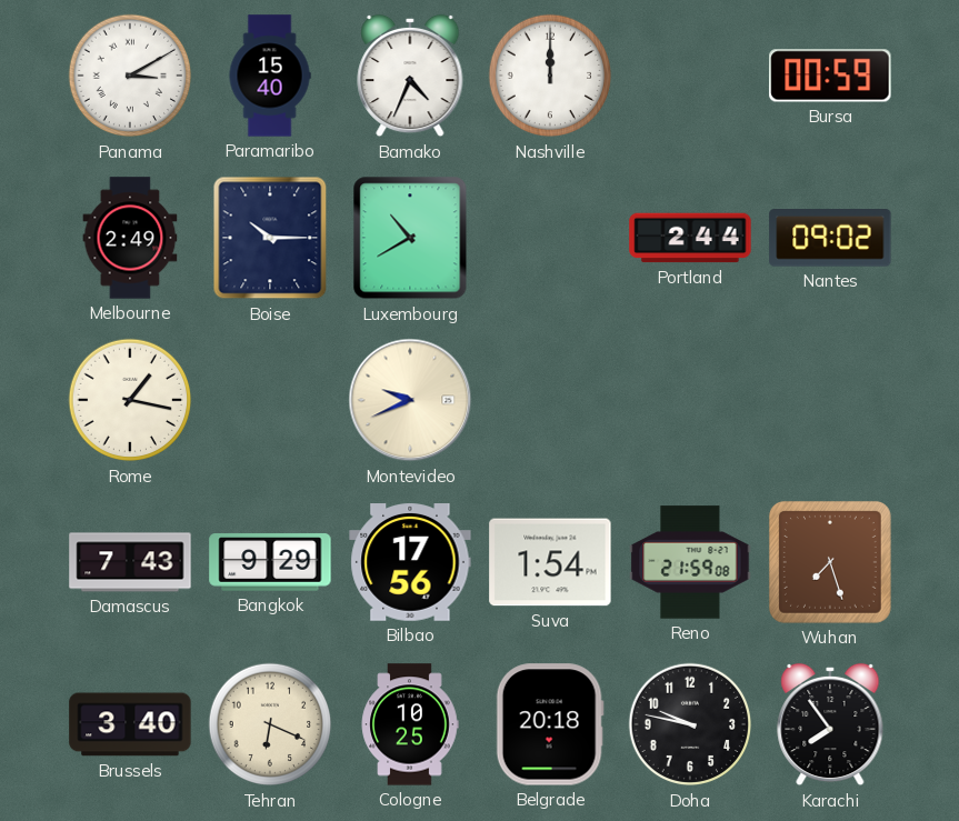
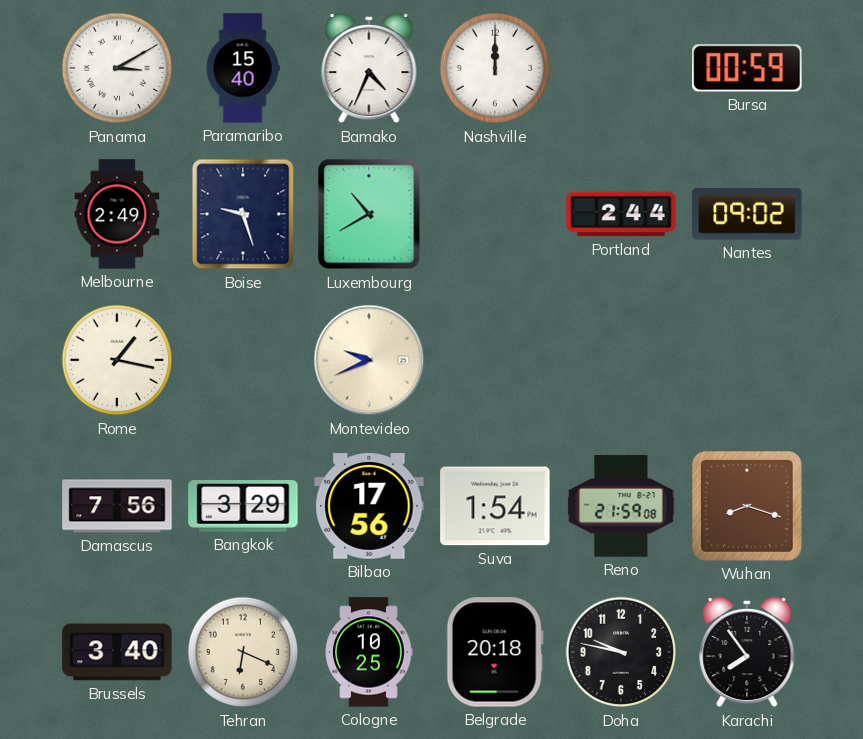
Boise: 10:15 -> 9:27 (243, 214)
Damascus: 7:43 -> 7:56 (117, 506)
Bangkok: 9:29 -> 3:29 (243, 506)
Wuhan: 7:27 -> 8:18 (747, 506)
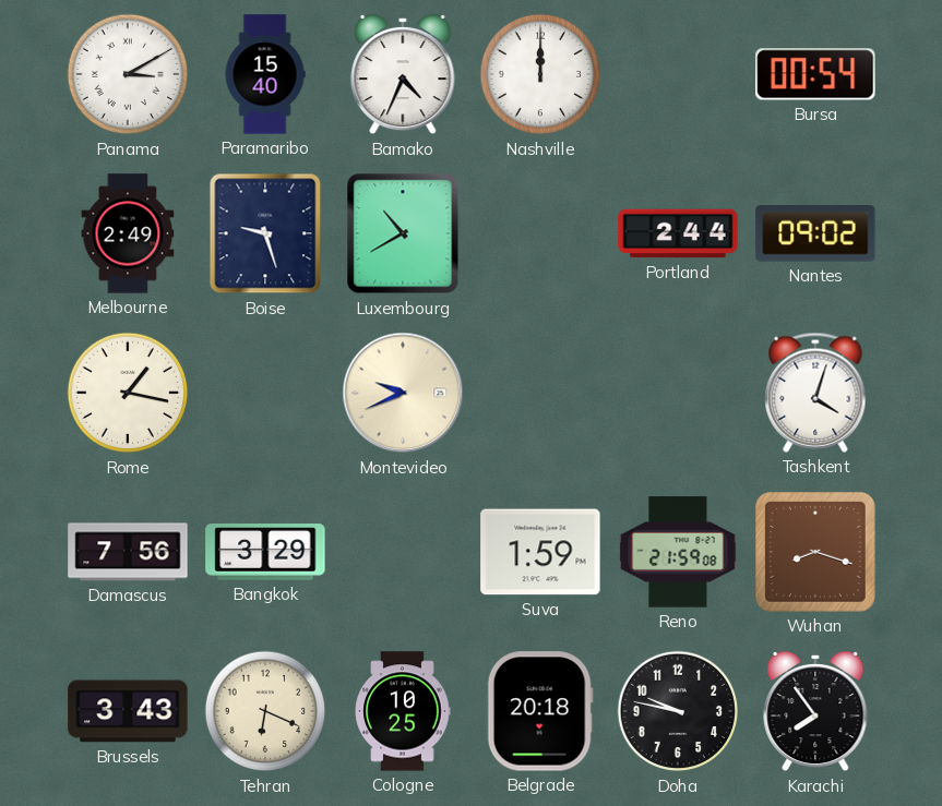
Bursa: 00:59 -> 00:54 (815, 74)
Tashkent: none -> 4:03 (815, 393)
Bilbao: 17:56 -> none (369, 506)
Suva: 1:54 -> 1:59 (540, 552)
Brussels: 3:40 -> 3:43 (128, 711)
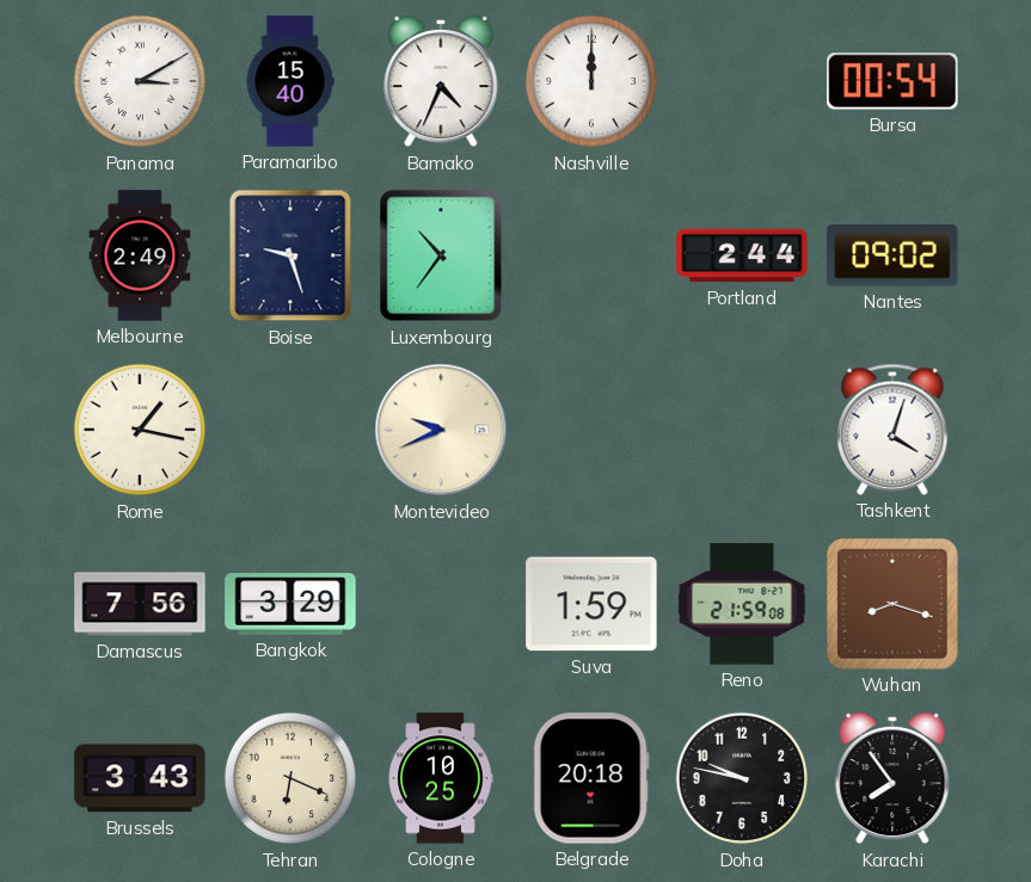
Luxembourg: 10:40 -> 10:36 (441, 255)
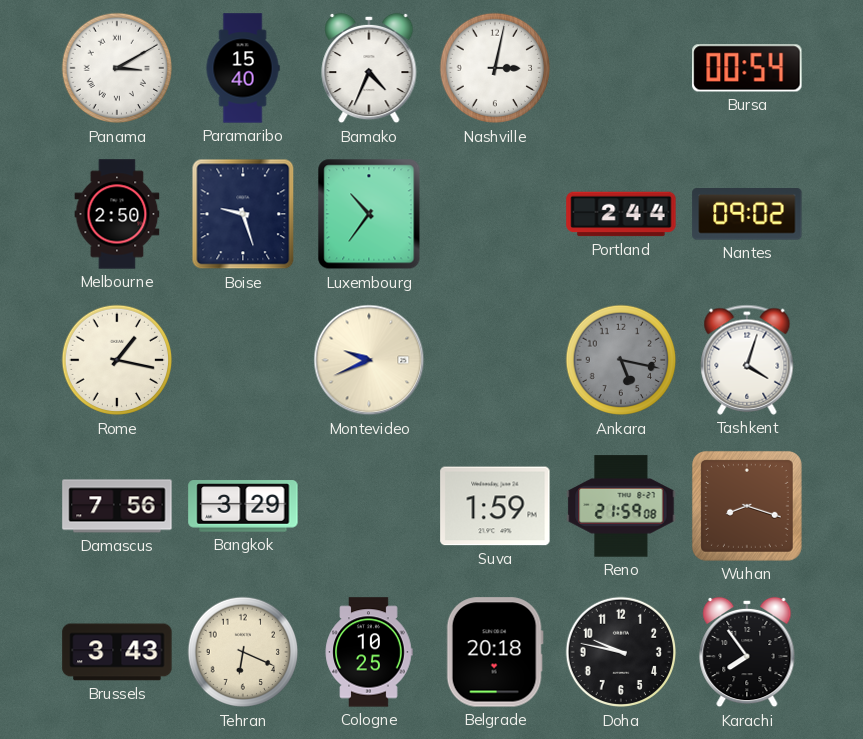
Nashville: 12:00 -> 3:02 (495, 68)
Melbourne: 2:49 -> 2:50 (117, 214)
Ankara: none -> 5:17 (621, 360)
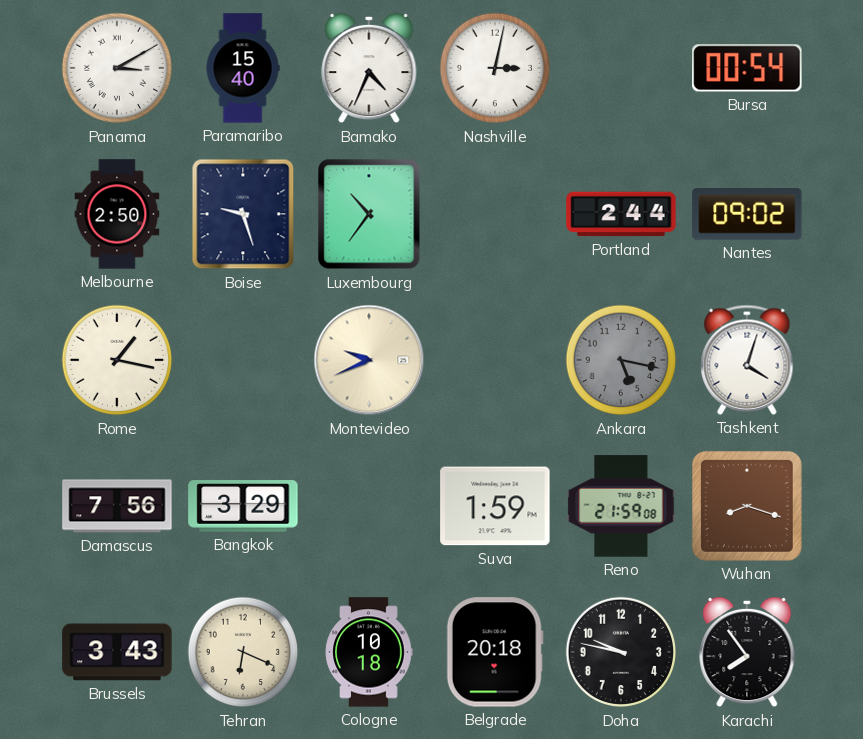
Cologne: 10:25 -> 10:18 (369, 652)
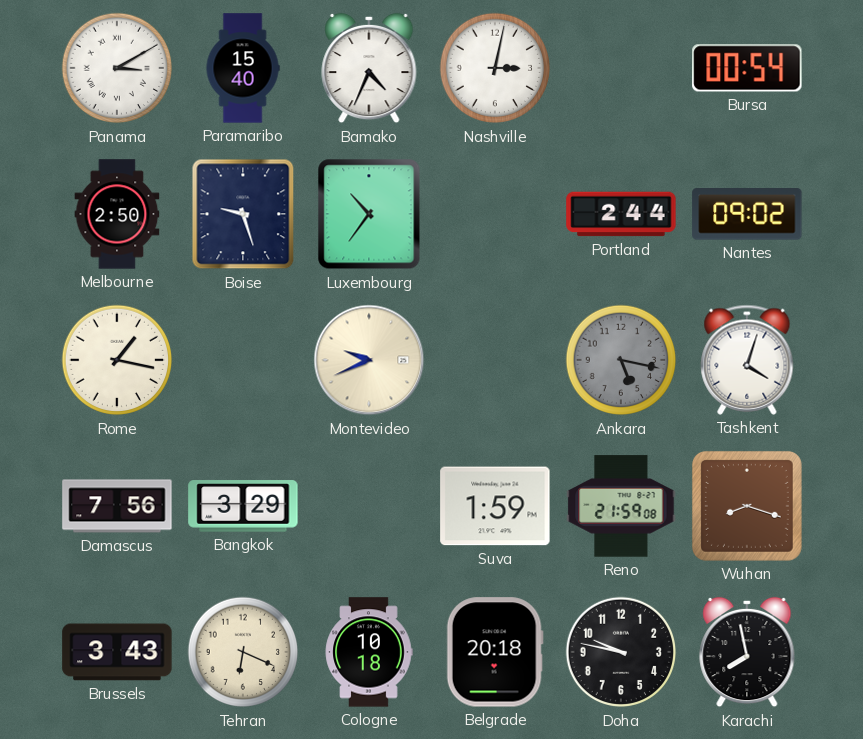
Karachi: 7:54 -> 7:58 (747, 652)
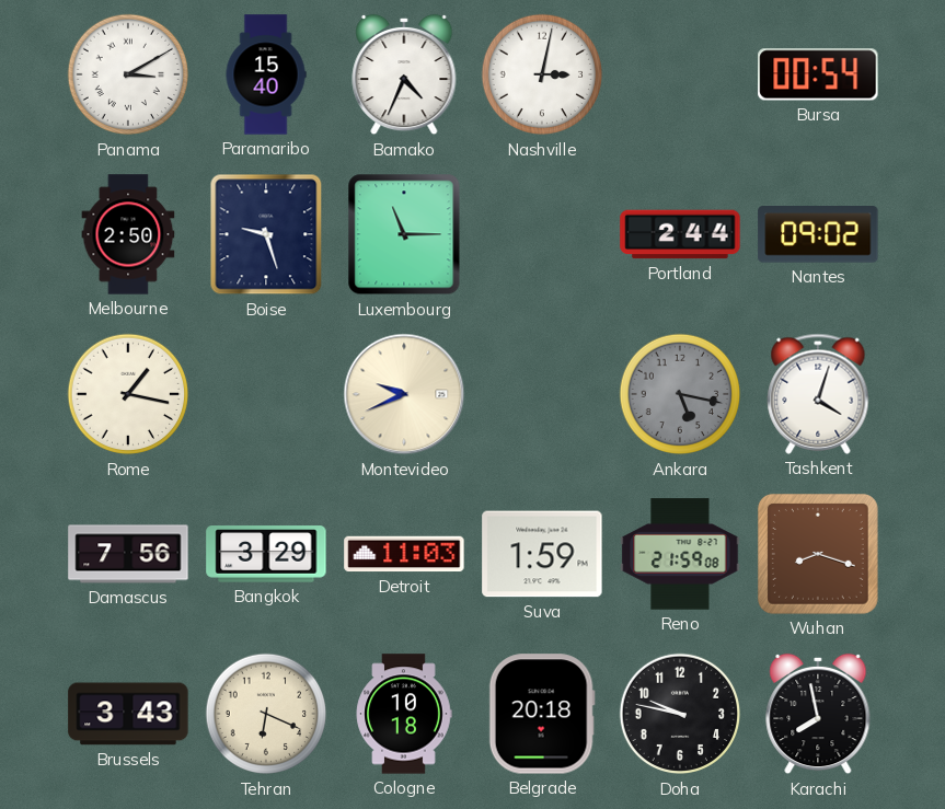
Luxembourg: 10:36 -> 11:15 (404, 234)
Detroit: none -> 11:03 (404, 554)
